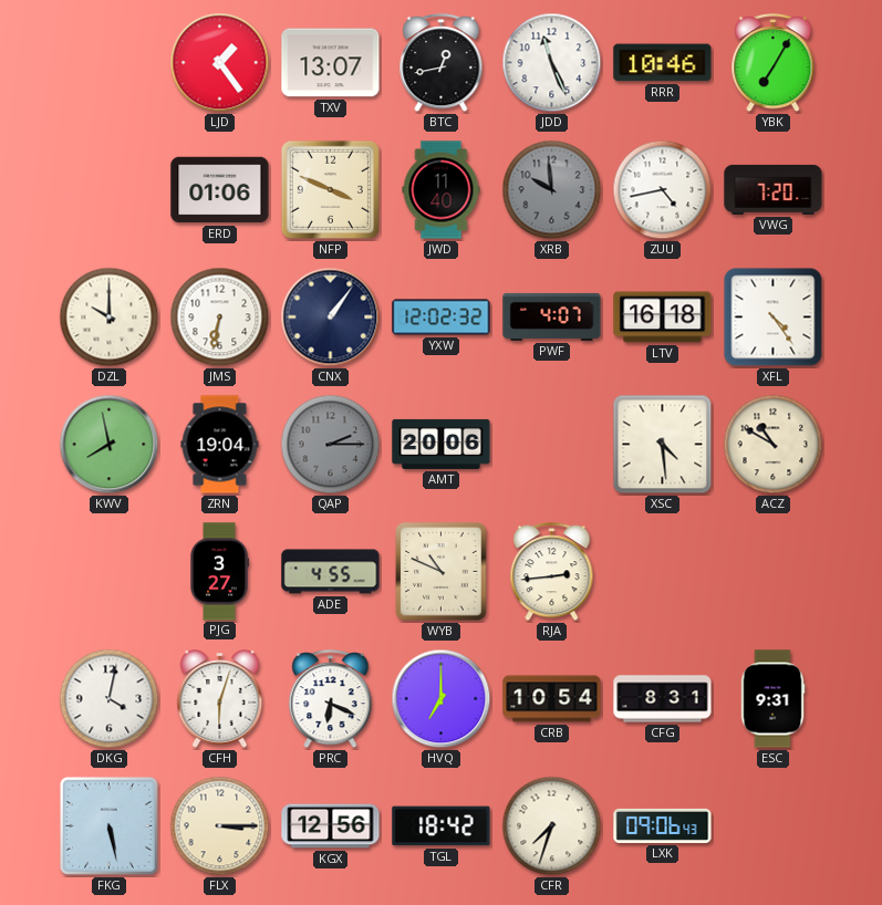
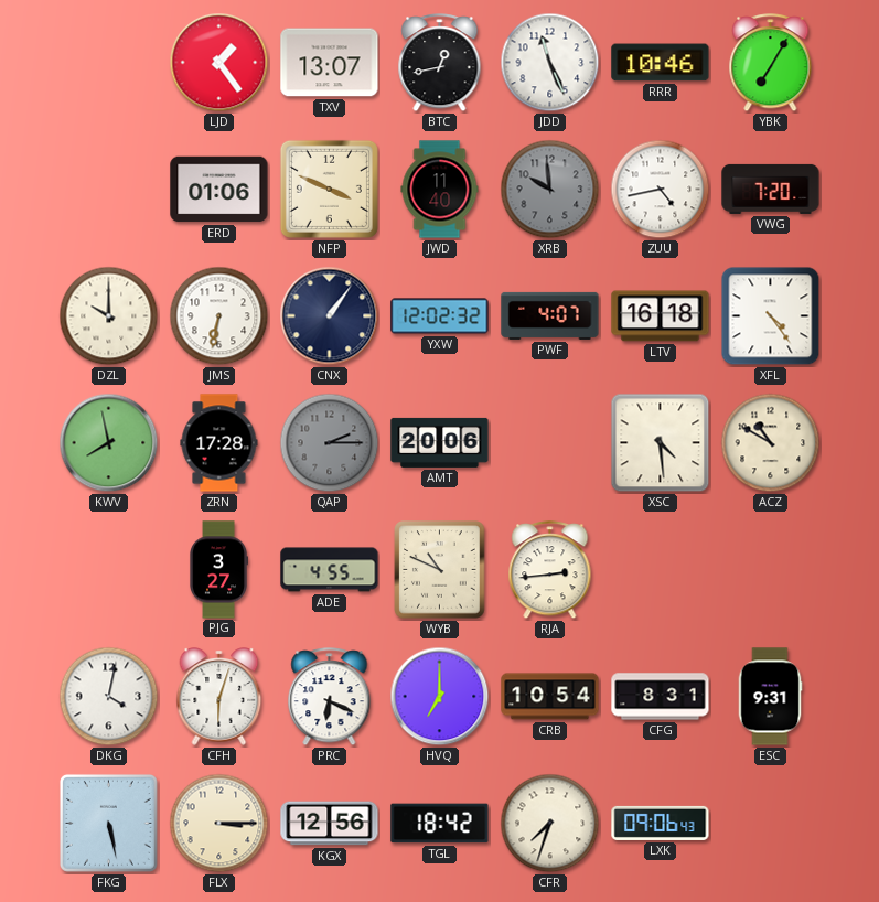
ZRN: 19:04 -> 17:28 (219, 443)
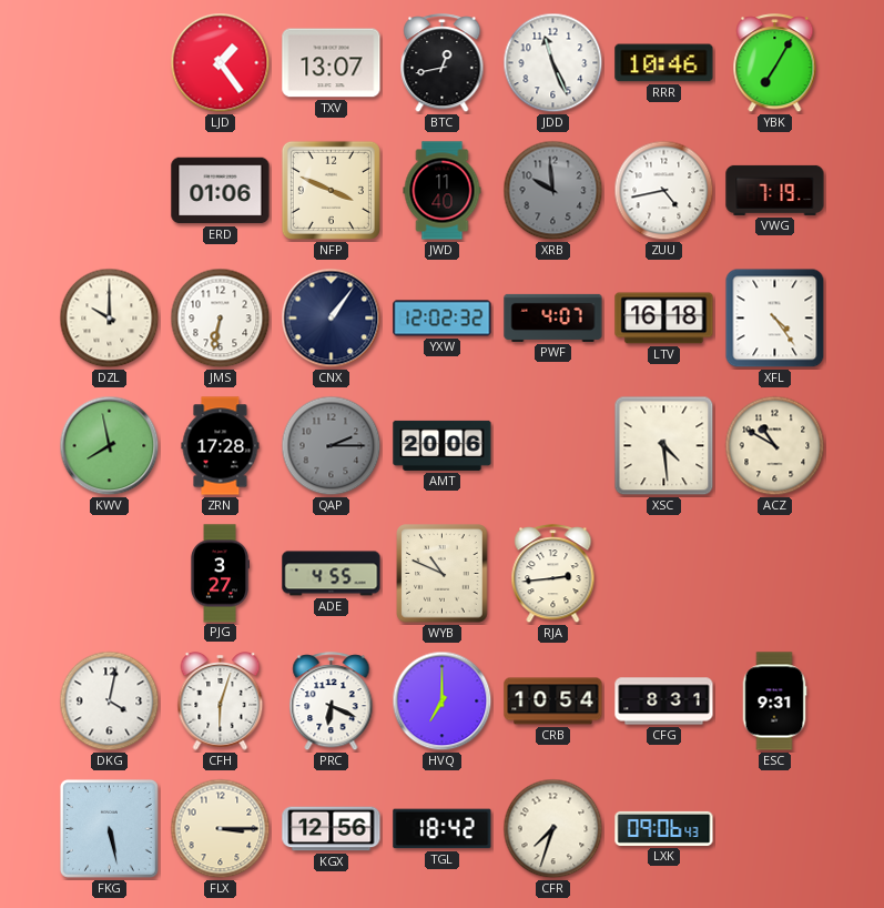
VWG: 7:20 -> 7:19 (775, 190)
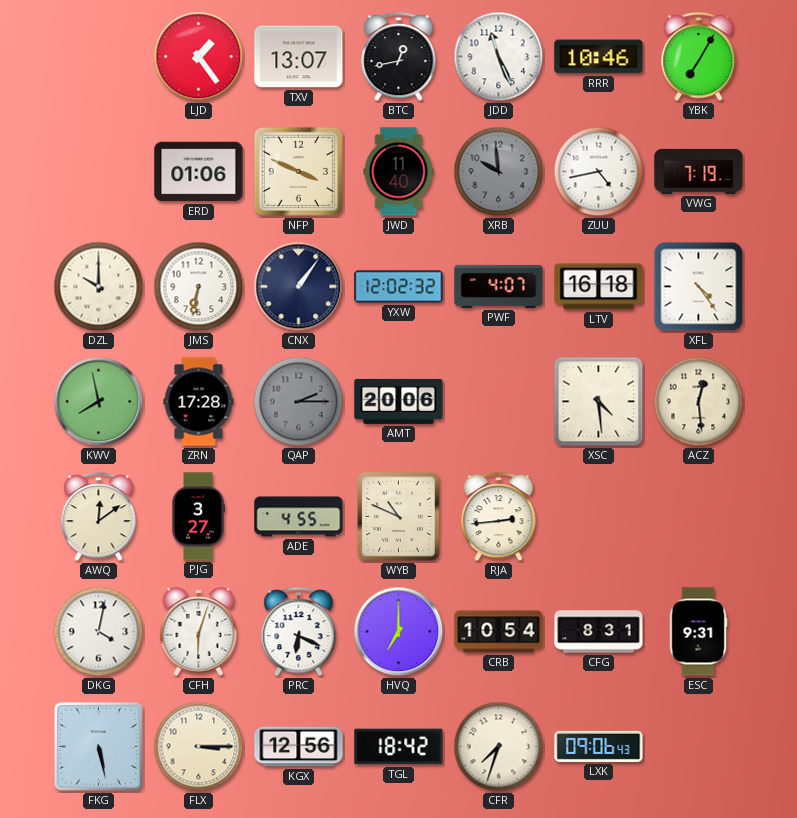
ACZ: 10:50 -> 12:29 (699, 402)
AWQ: none -> 12:09 (99, 517)
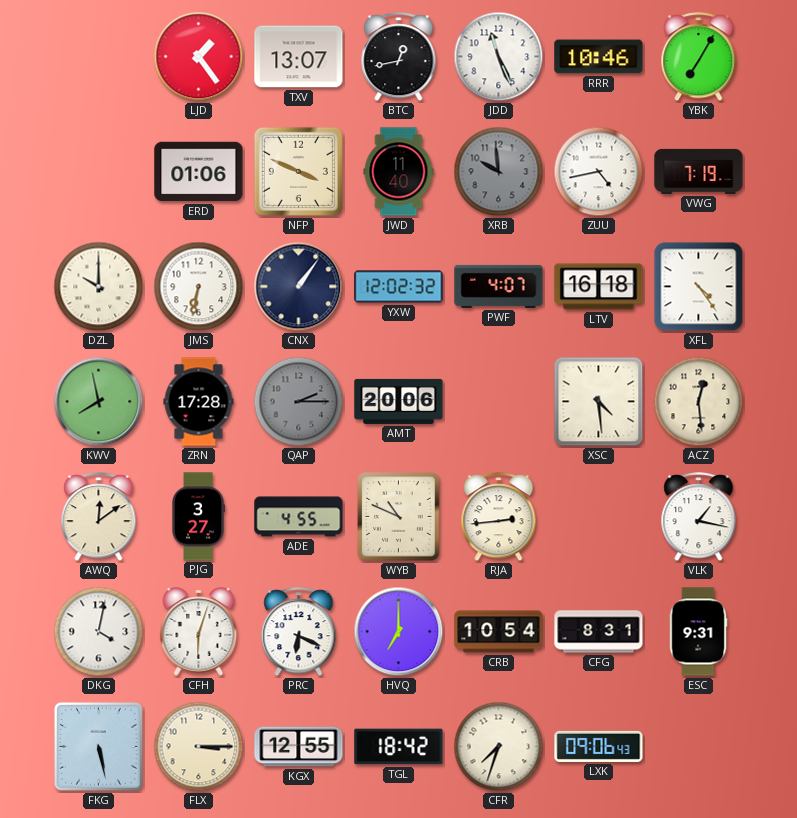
VLK: none -> 1:17 (699, 517)
KGX: 12:56 -> 12:55 (299, 747)
